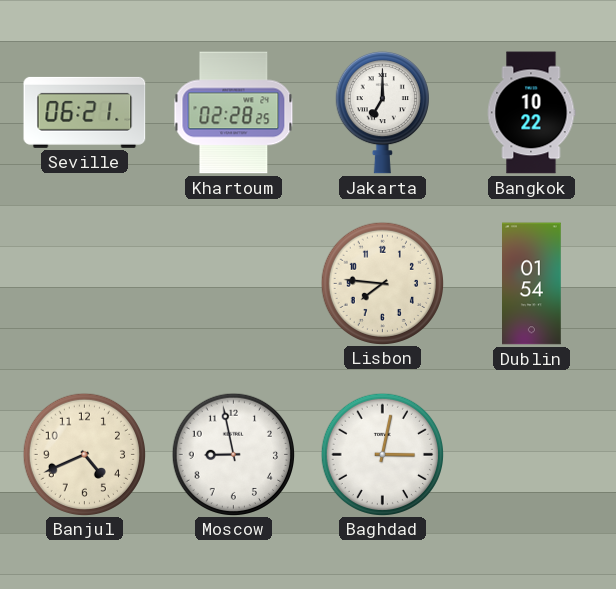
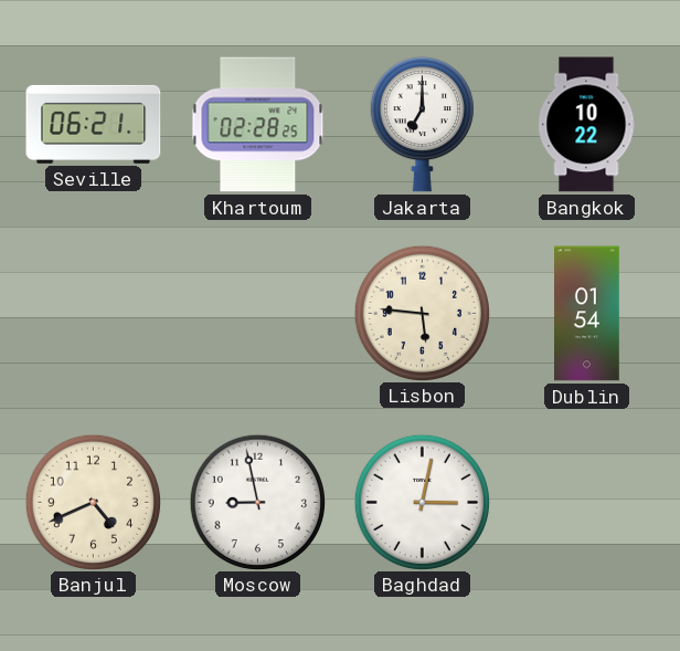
Lisbon: 7:46 -> 5:46 (422, 313)
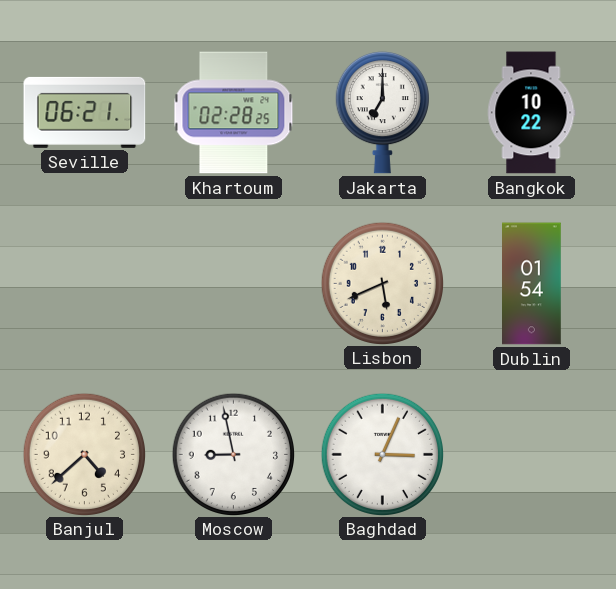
Lisbon: 5:46 -> 5:41 (382, 283)
Banjul: 4:41 -> 4:38 (84, 454)
Baghdad: 3:02 -> 3:04 (382, 454)
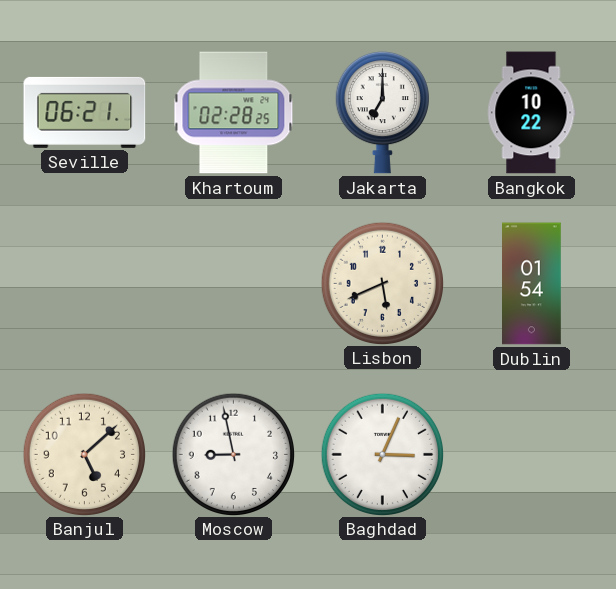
Banjul: 4:38 -> 5:08 (84, 454)
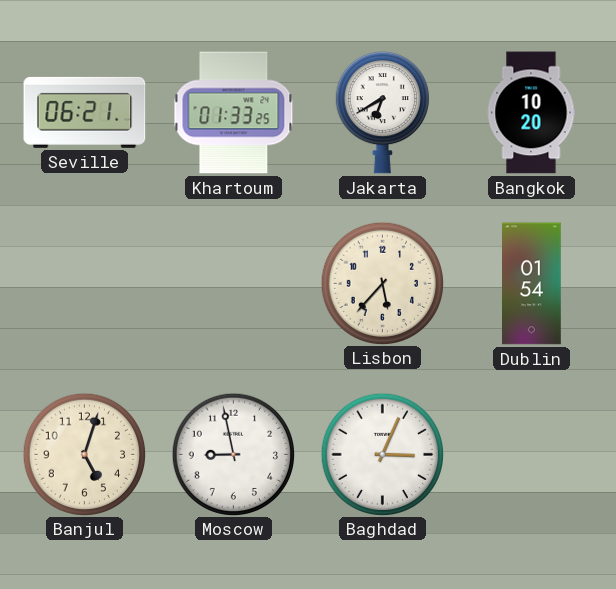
Khartoum: 02:28 -> 01:33 (234, 113)
Jakarta: 7:00 -> 6:40 (382, 112)
Bangkok: 10:22 -> 10:20 (531, 113)
Lisbon: 5:41 -> 5:37 (382, 283)
Banjul: 5:08 -> 5:03 (84, 454)
